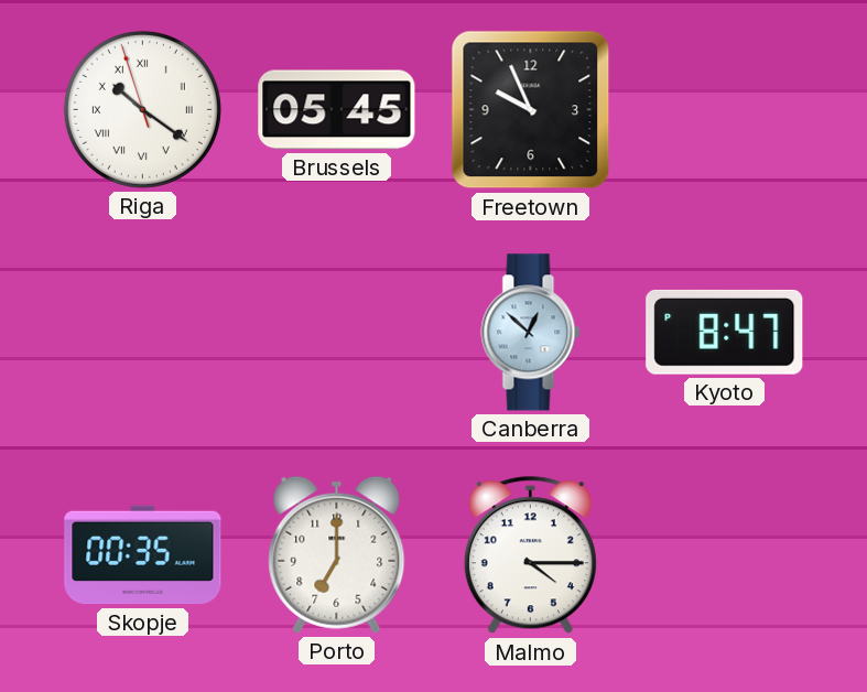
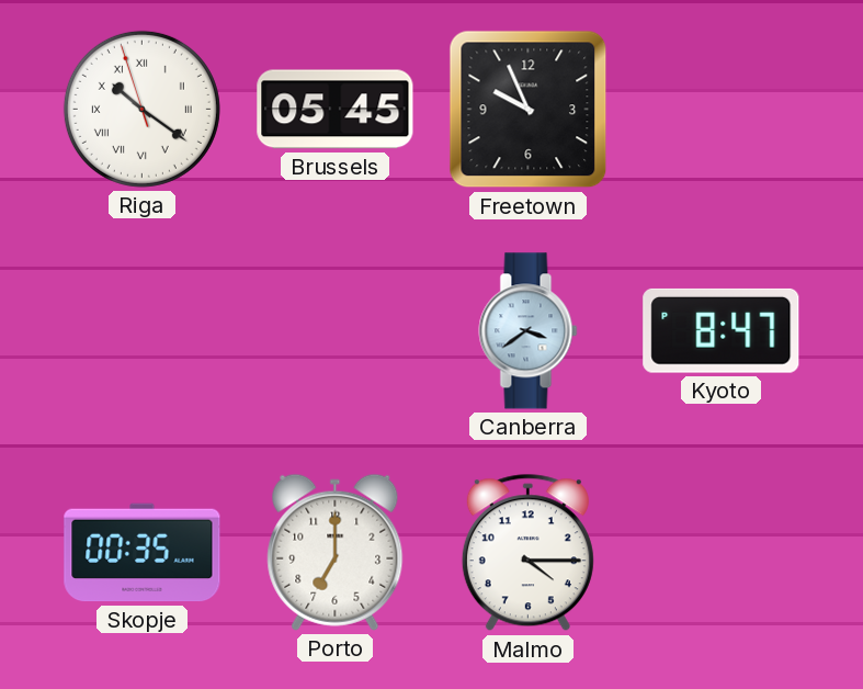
Canberra: 12:52 -> 3:39 (529, 331)
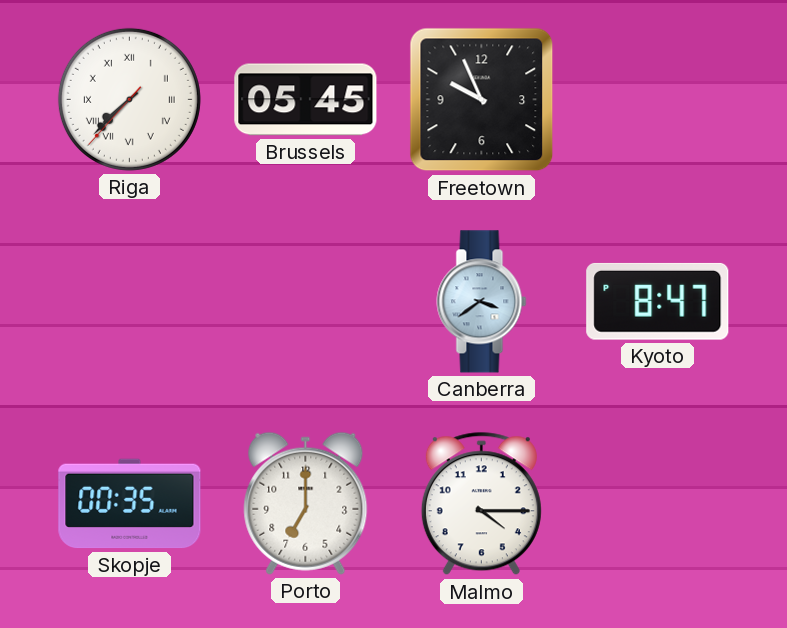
Riga: 10:20 -> 7:37 (129, 99)
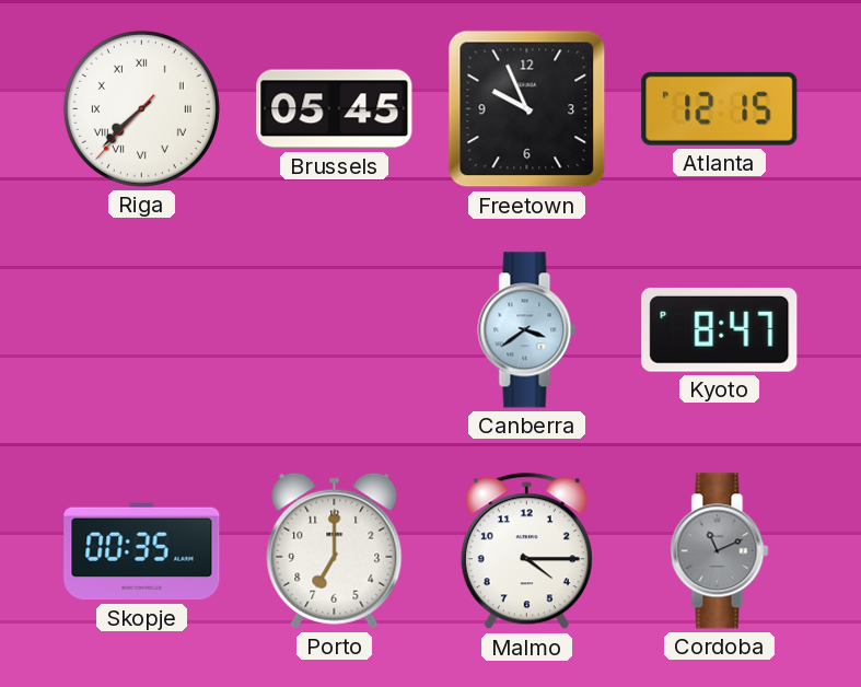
Atlanta: none -> 12:15 (720, 108)
Cordoba: none -> 11:11 (720, 551)
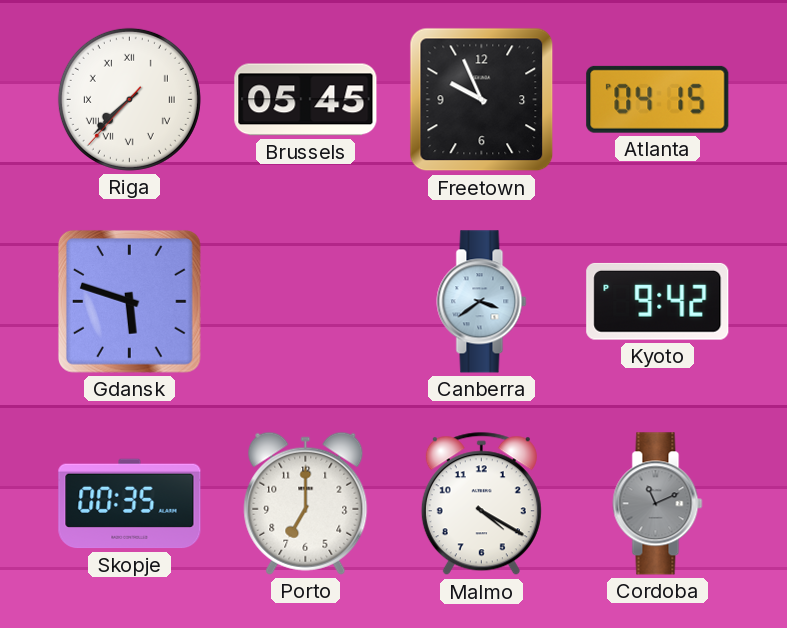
Atlanta: 12:15 -> 04:15 (658, 99)
Gdansk: none -> 5:48 (129, 301)
Kyoto: 8:47 -> 9:42 (658, 301)
Malmo: 4:15 -> 4:20 (481, 504)
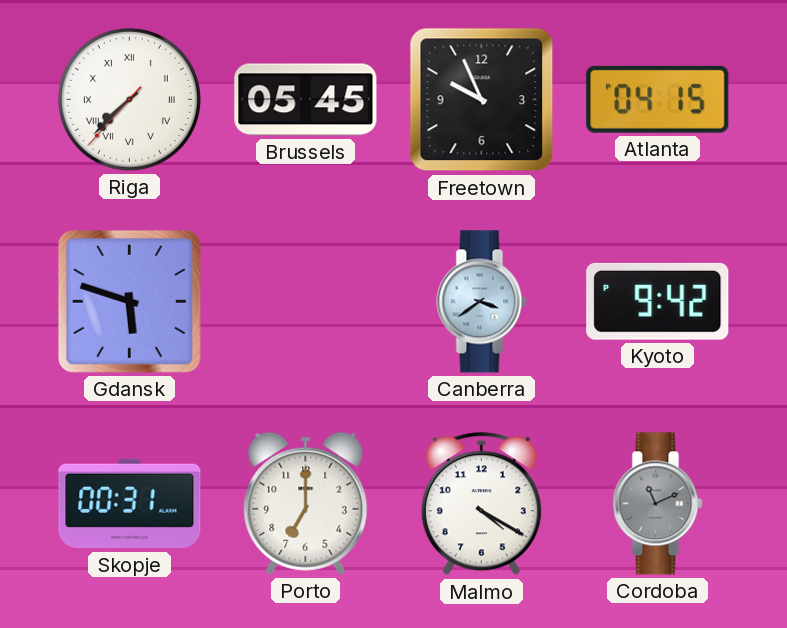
Skopje: 00:35 -> 00:31 (130, 504)
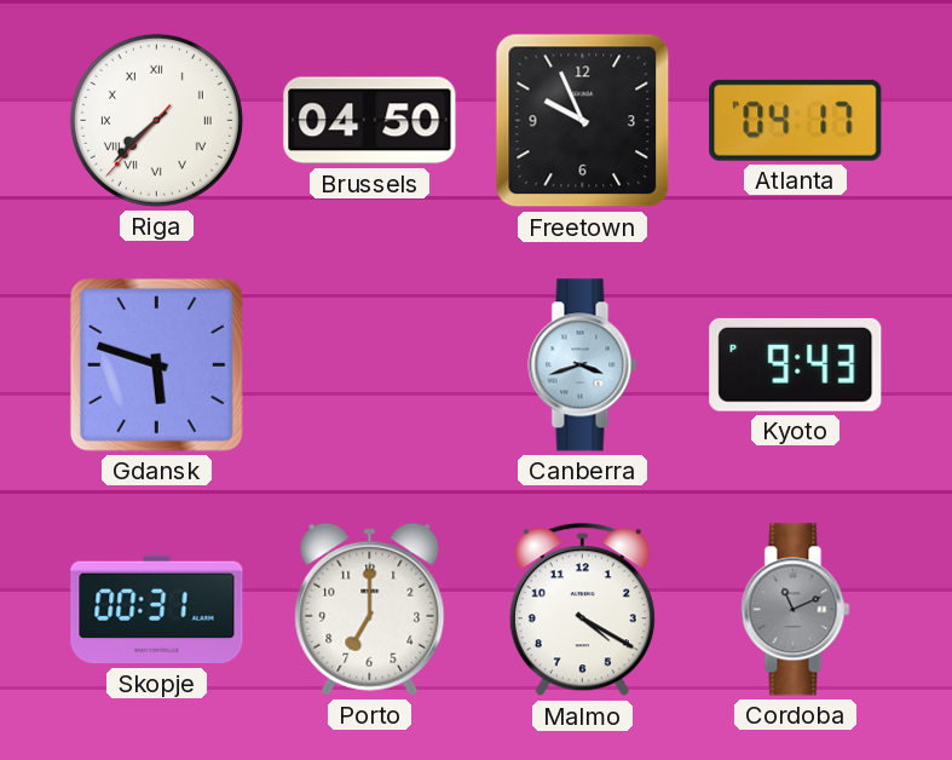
Brussels: 05:45 -> 04:50 (370, 121)
Atlanta: 04:15 -> 04:17 (796, 120)
Canberra: 3:39 -> 3:42 (583, 365)
Kyoto: 9:42 -> 9:43 (796, 364)
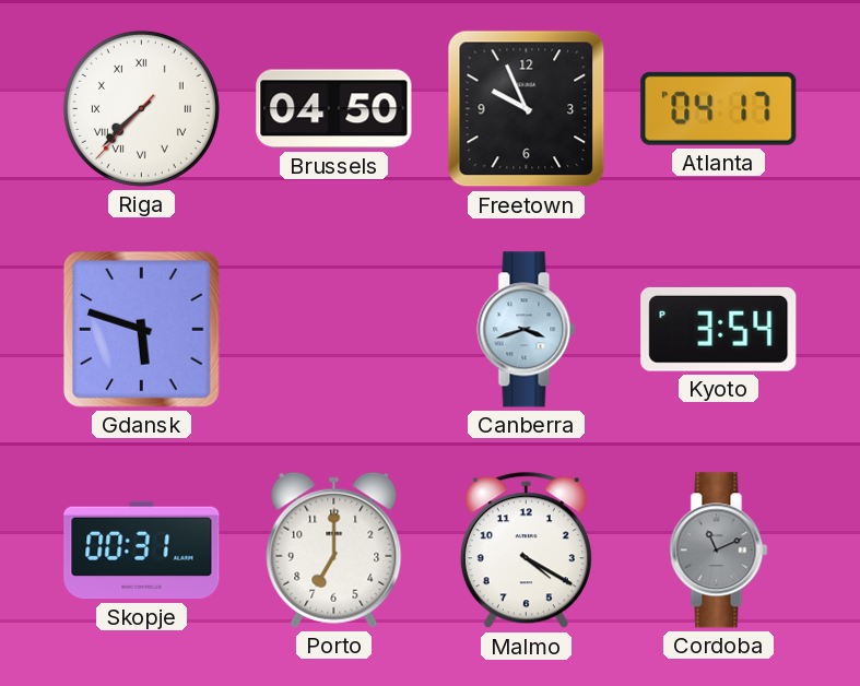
Kyoto: 9:43 -> 3:54 (719, 329)
